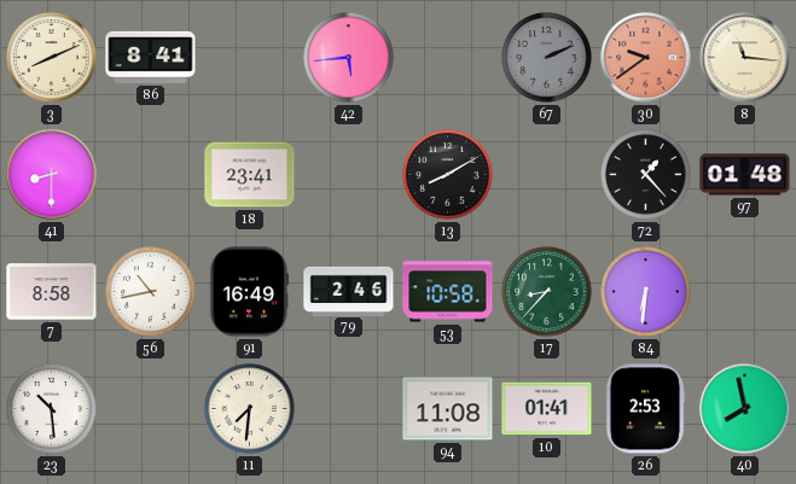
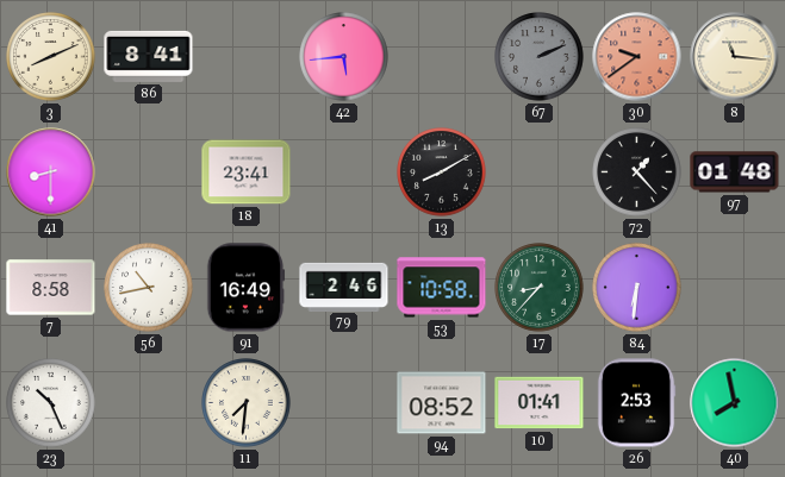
23: 10:29 -> 10:26 (51, 403)
94: 11:08 -> 08:52 (442, 403)
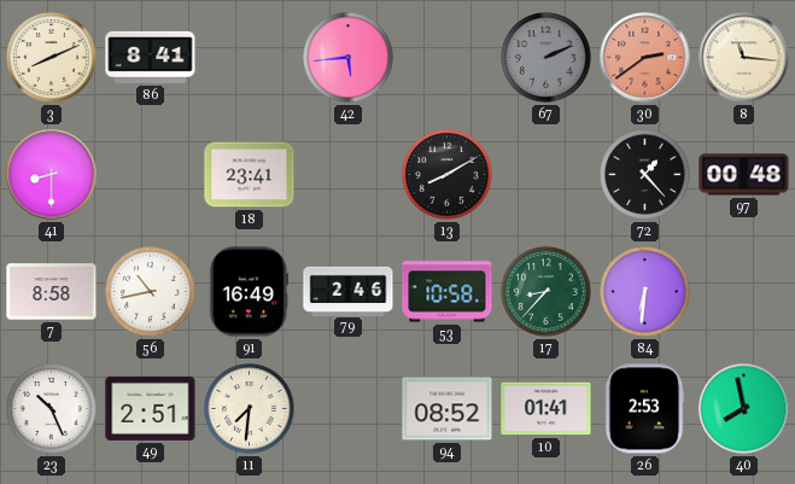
30: 9:39 -> 2:39 (645, 58)
97: 01:48 -> 00:48 (744, 175)
49: none -> 2:51 (151, 408)
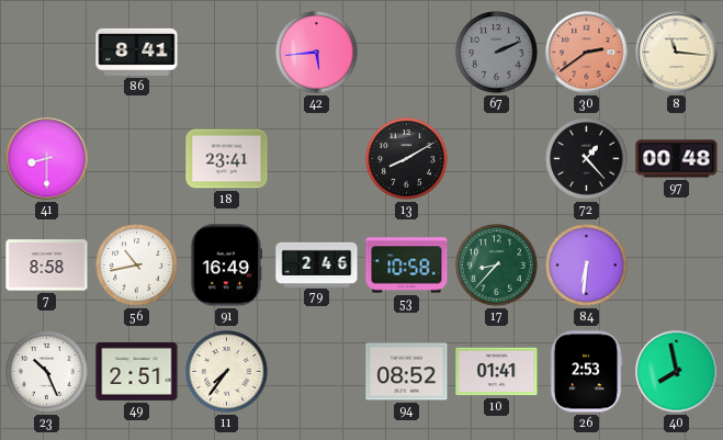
3: 8:11 -> none (52, 58)
11: 7:31 -> 7:36 (227, 372)
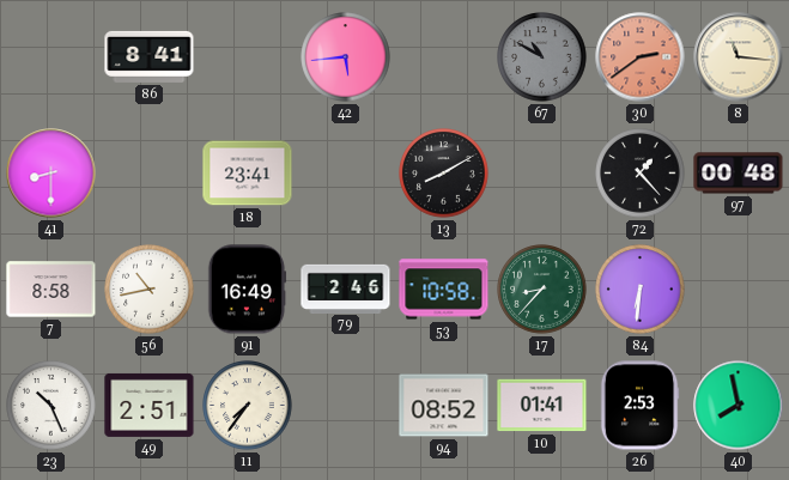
67: 2:11 -> 10:50 (542, 57)
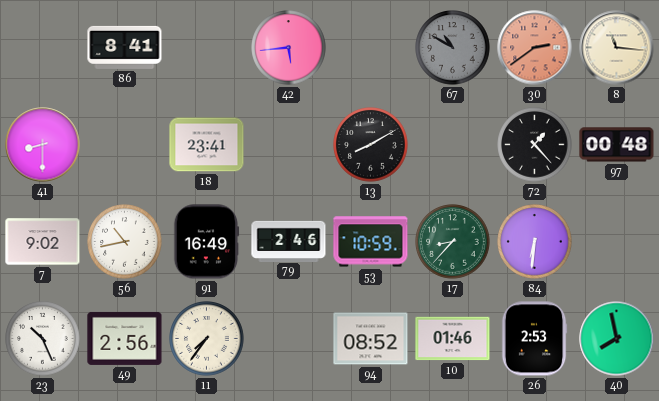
7: 8:58 -> 9:02 (43, 242)
53: 10:58 -> 10:59 (371, 242)
49: 2:51 -> 2:56 (125, 338)
10: 01:41 -> 01:46 (453, 339)
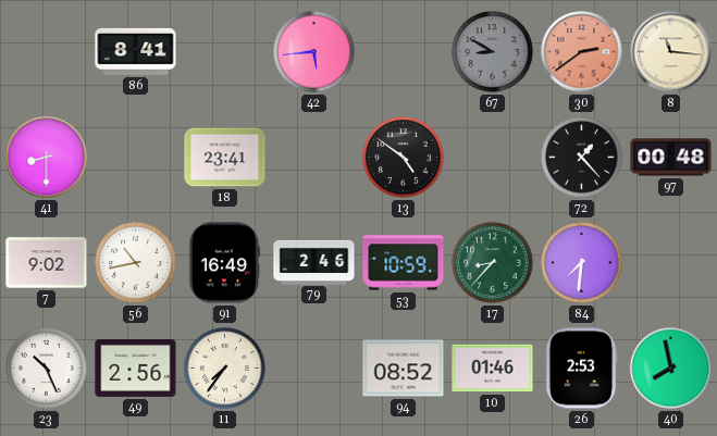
67: 10:50 -> 8:50 (493, 52)
13: 8:10 -> 4:51 (404, 158)
84: 6:31 -> 7:31 (582, 263)
